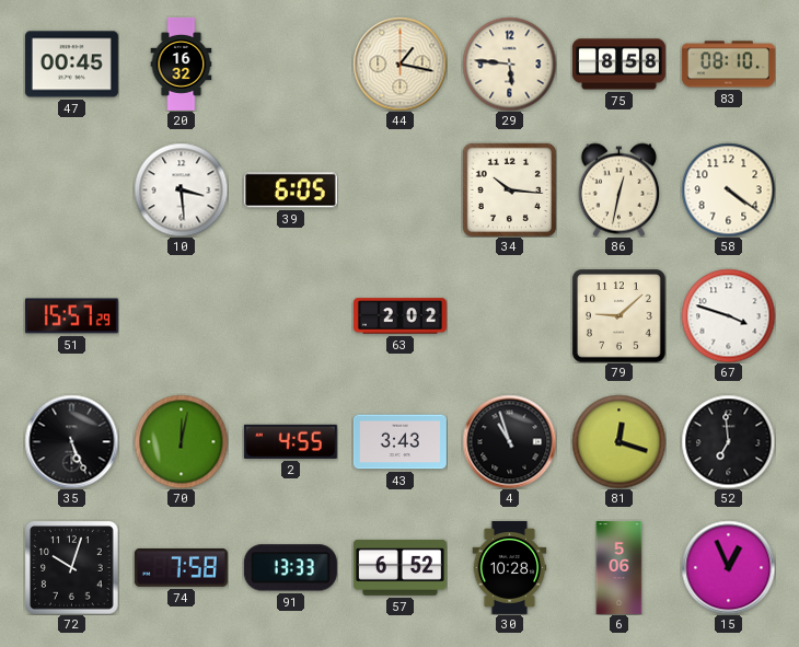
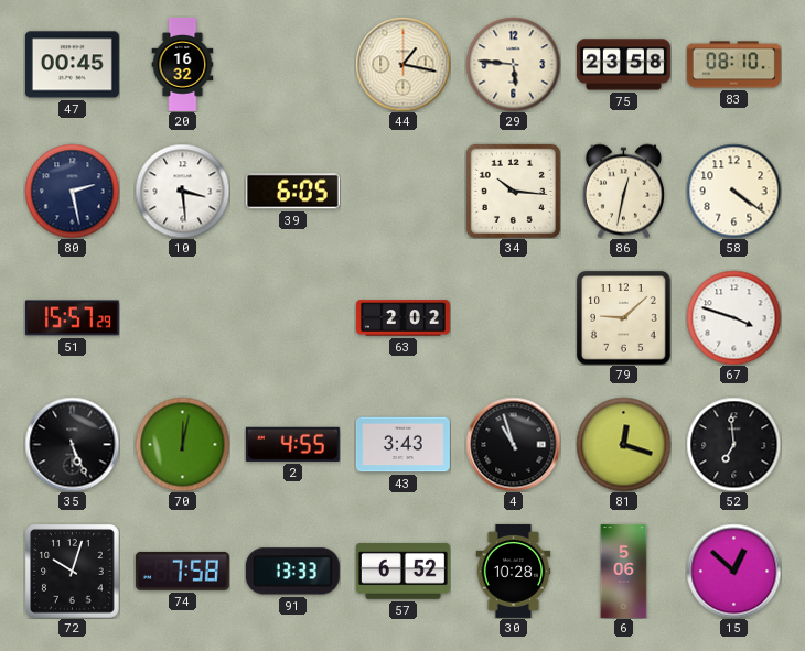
75: 8:58 -> 23:58 (623, 65)
80: none -> 2:28 (72, 191)
15: 12:56 -> 12:52 (733, 571)
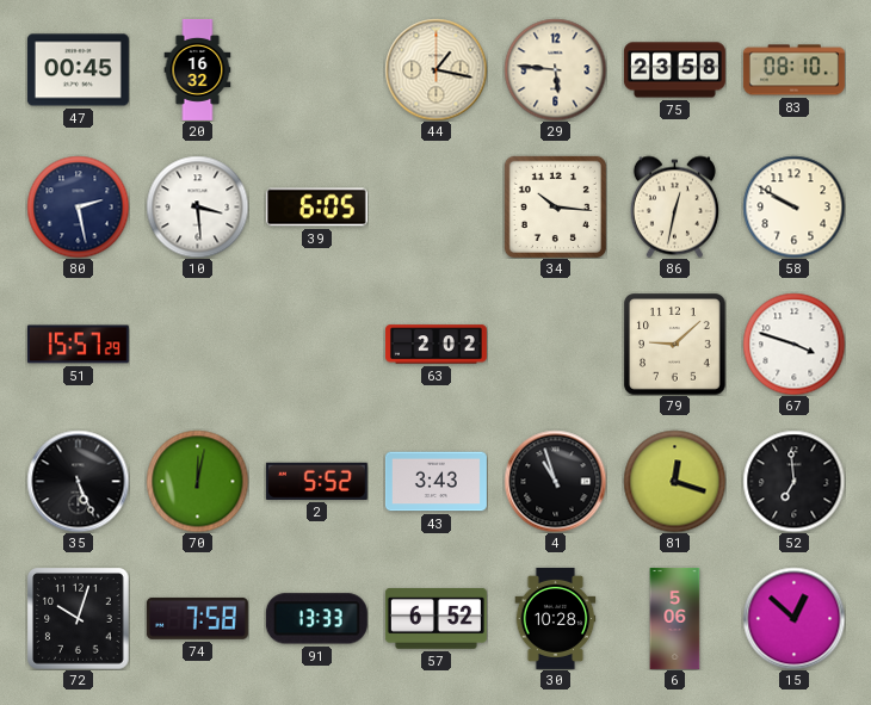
58: 4:21 -> 9:50 (793, 206)
2: 4:55 -> 5:52 (316, 481)
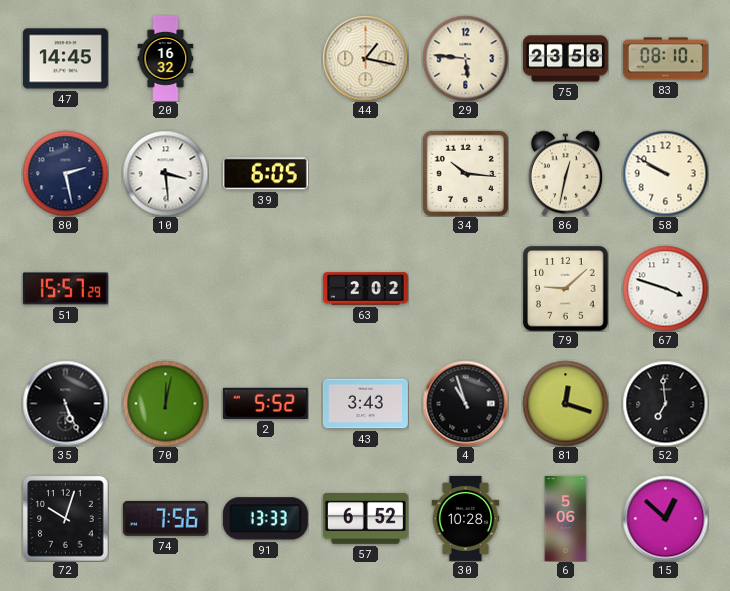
47: 00:45 -> 14:45 (65, 59)
74: 7:58 -> 7:56 (165, 518)
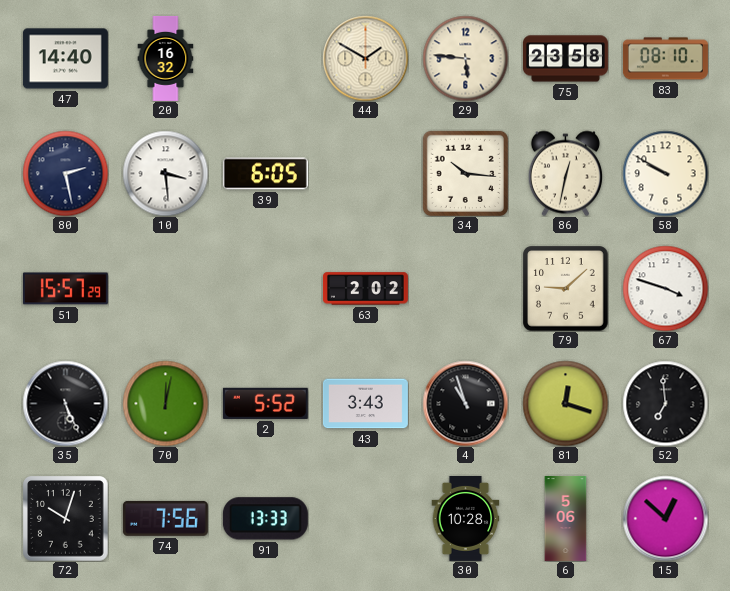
47: 14:45 -> 14:40 (65, 59)
44: 1:17 -> 1:50 (365, 58)
57: 6:52 -> none (365, 518)
